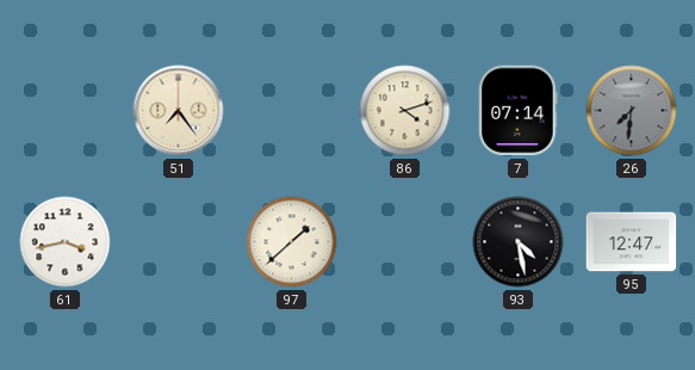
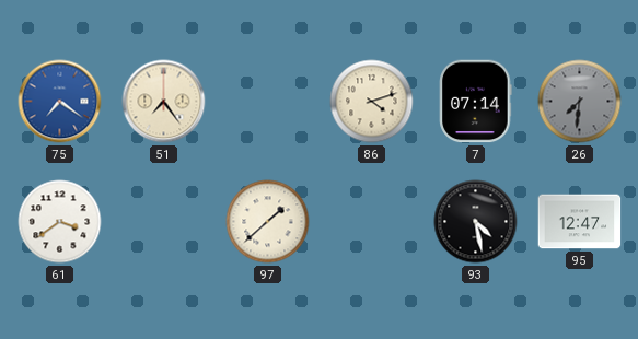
75: none -> 7:21 (60, 102)
61: 3:43 -> 3:39 (60, 222)
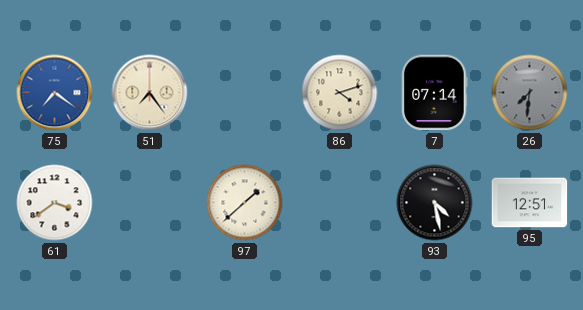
95: 12:47 -> 12:51 (530, 203)
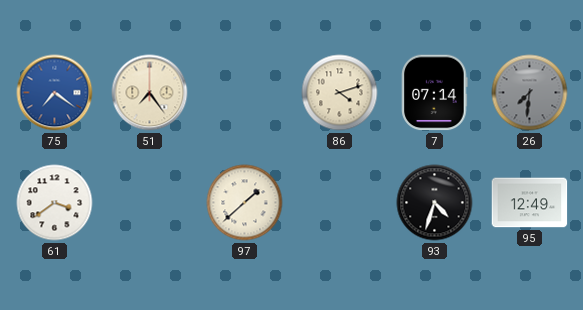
93: 4:28 -> 4:33 (435, 203)
95: 12:51 -> 12:49 (530, 203)
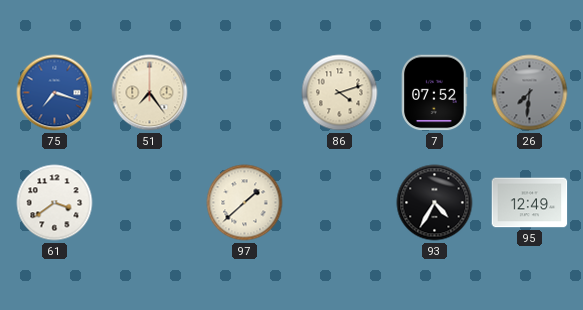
75: 7:21 -> 7:18 (55, 93)
7: 07:14 -> 07:52 (435, 93)
93: 4:33 -> 4:35 (435, 203)
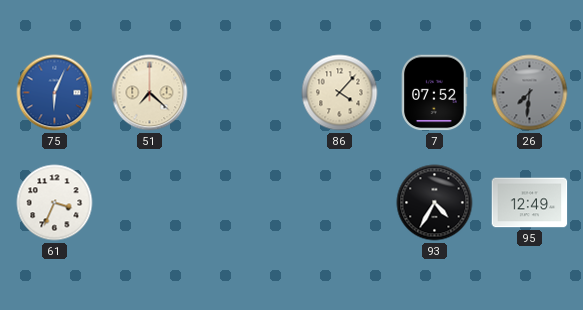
75: 7:18 -> 6:04 (55, 93)
51: 7:24 -> 7:22 (150, 93)
86: 4:12 -> 4:07 (340, 93)
61: 3:39 -> 3:34 (55, 203)
97: 1:38 -> none (245, 203)
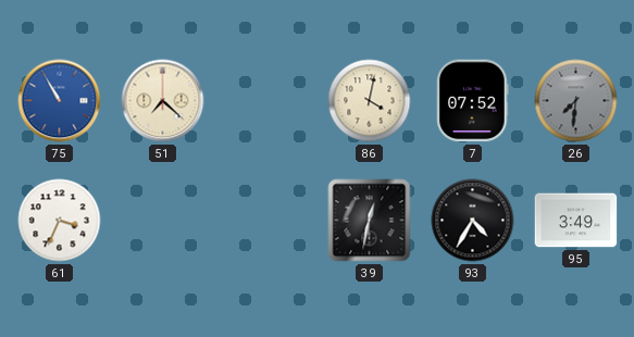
75: 6:04 -> 10:55 (60, 101)
86: 4:07 -> 4:02 (370, 101)
39: none -> 12:32 (370, 221)
95: 12:49 -> 3:49 (576, 221)
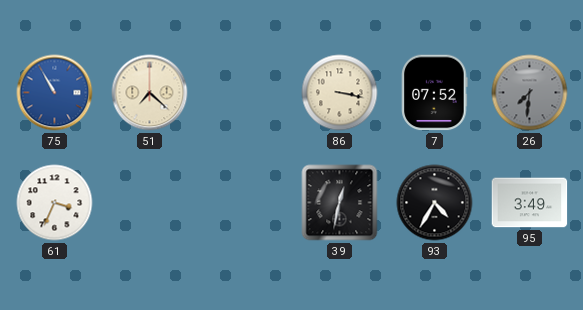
86: 4:02 -> 3:17 (340, 93)
